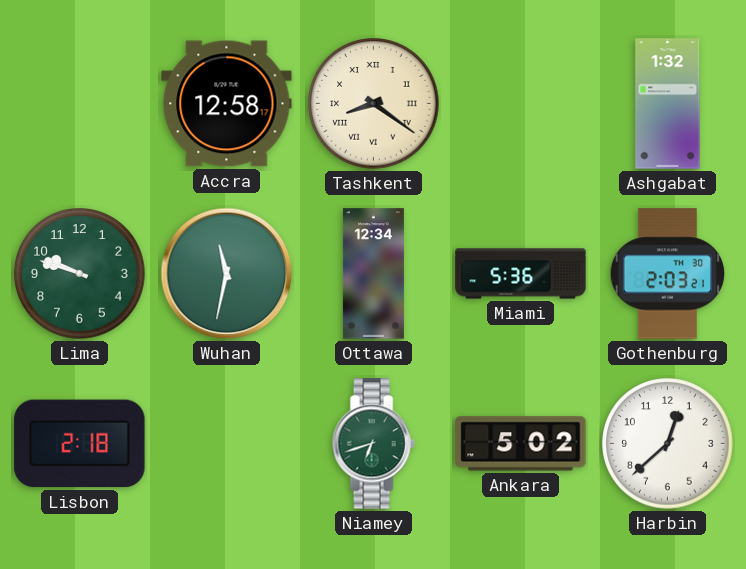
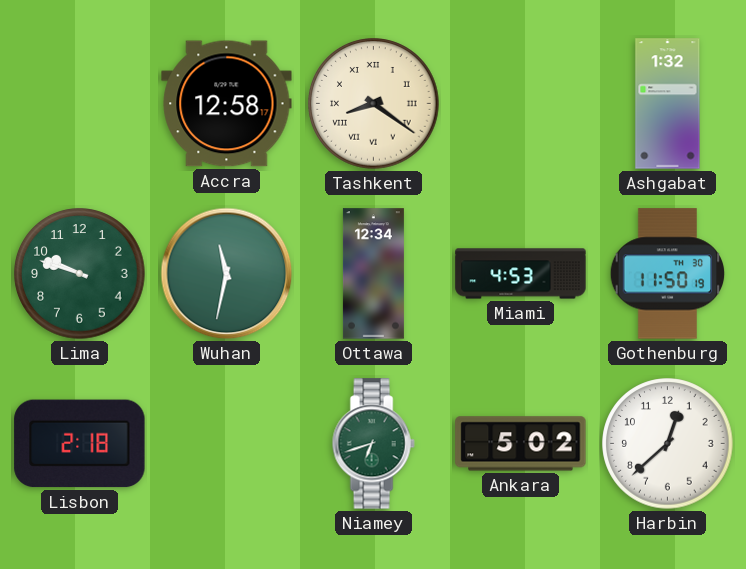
Miami: 5:36 -> 4:53 (521, 274)
Gothenburg: 2:03 -> 11:50 (668, 274)
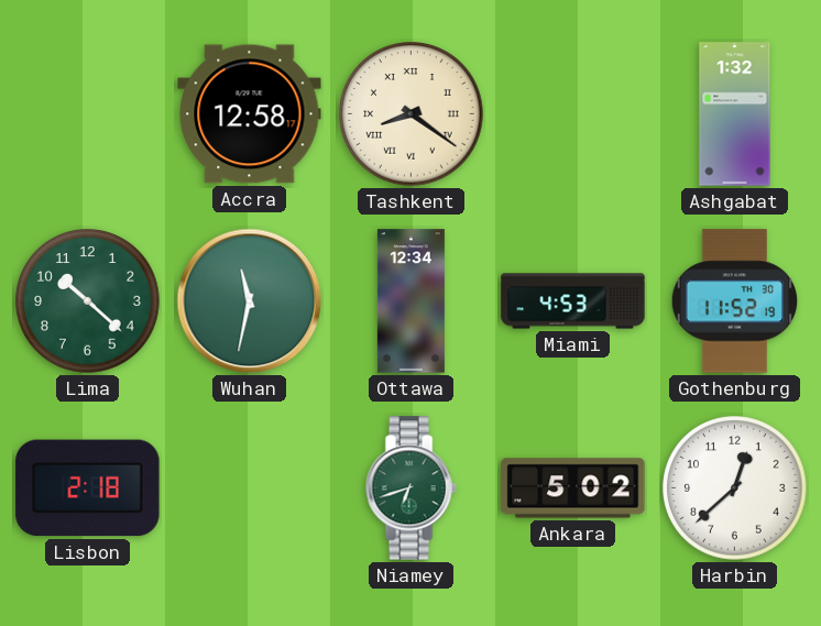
Lima: 9:48 -> 10:22 (88, 301)
Gothenburg: 11:50 -> 11:52 (735, 301)
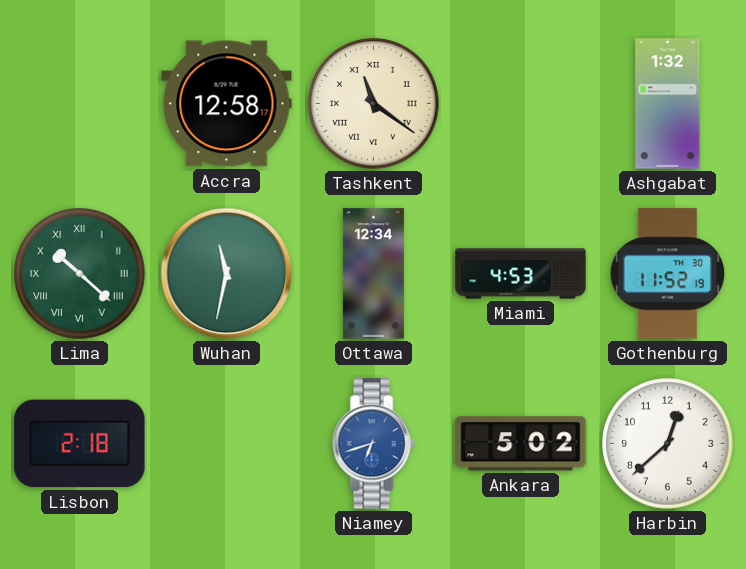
Tashkent: 8:21 -> 11:21 (374, 104)
Lima numerals: Arabic -> Roman (80, 274)
Niamey dial: green -> blue (373, 444)
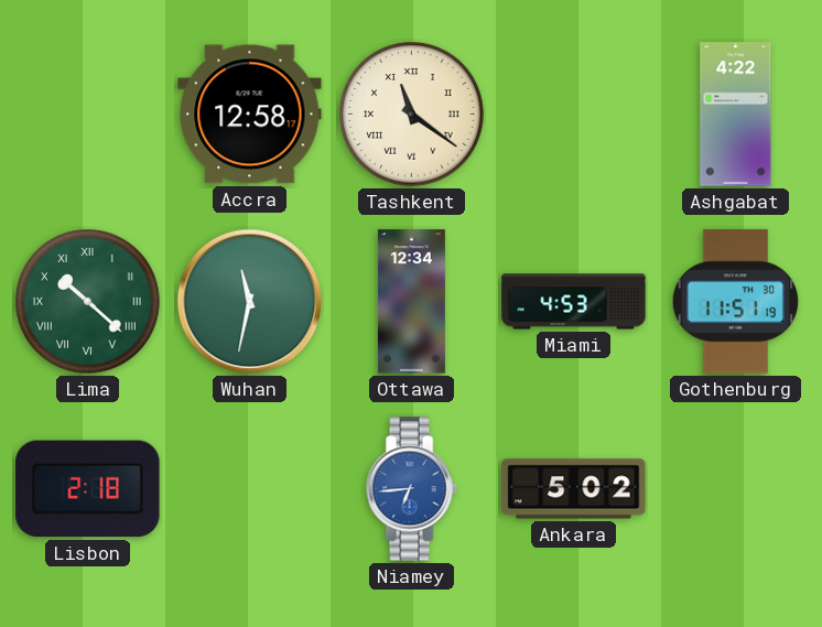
Ashgabat: 1:32 -> 4:22 (736, 115)
Gothenburg: 11:52 -> 11:51 (736, 302)
Niamey: 6:42 -> 6:44 (411, 489)
Harbin: 12:38 -> none (668, 444)
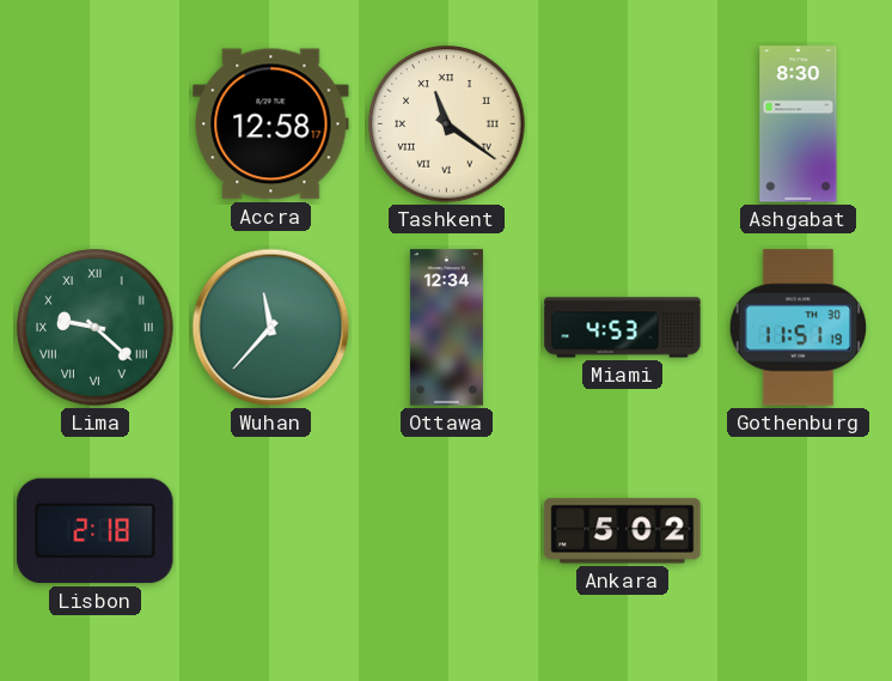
Ashgabat: 4:22 -> 8:30 (799, 124)
Lima: 10:22 -> 9:22 (96, 328)
Wuhan: 11:32 -> 11:37 (271, 328)
Niamey: 6:44 -> none (411, 489)
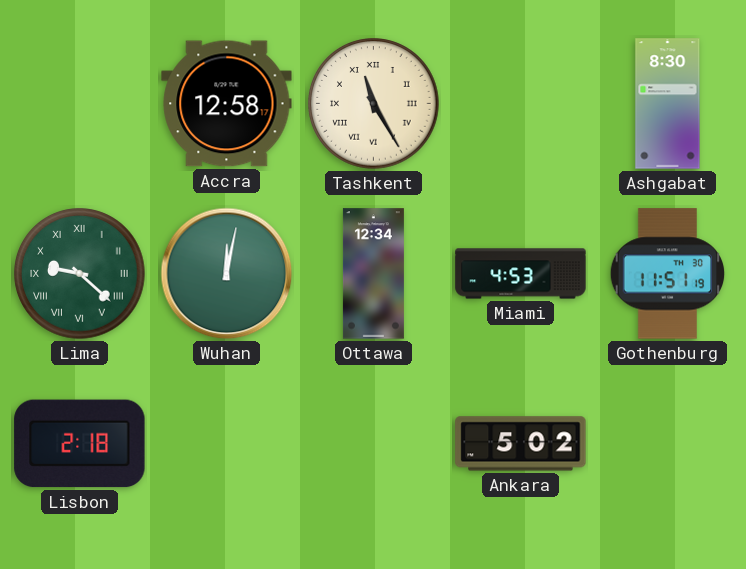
Tashkent: 11:21 -> 11:25 (374, 104)
Wuhan: 11:37 -> 12:02 (227, 274)
